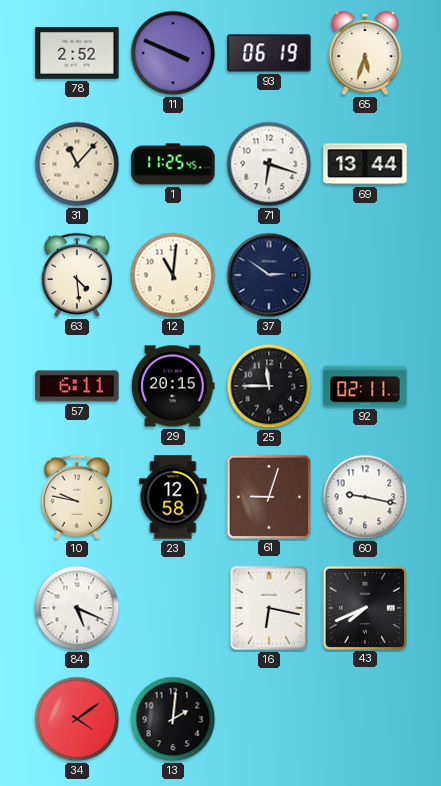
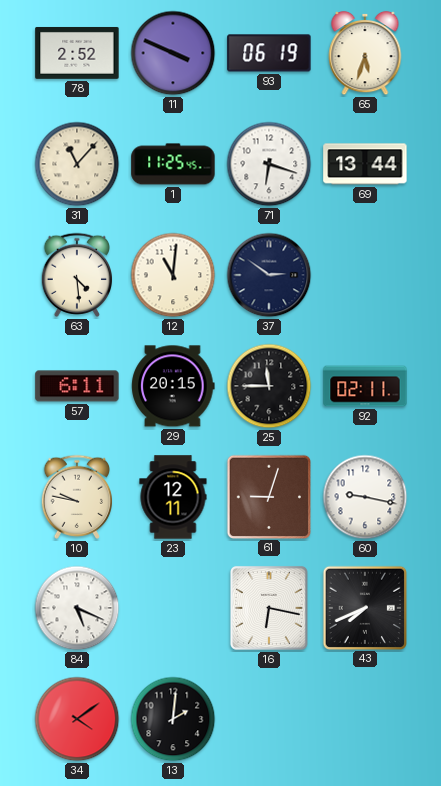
23: 12:58 -> 12:11 (173, 497)
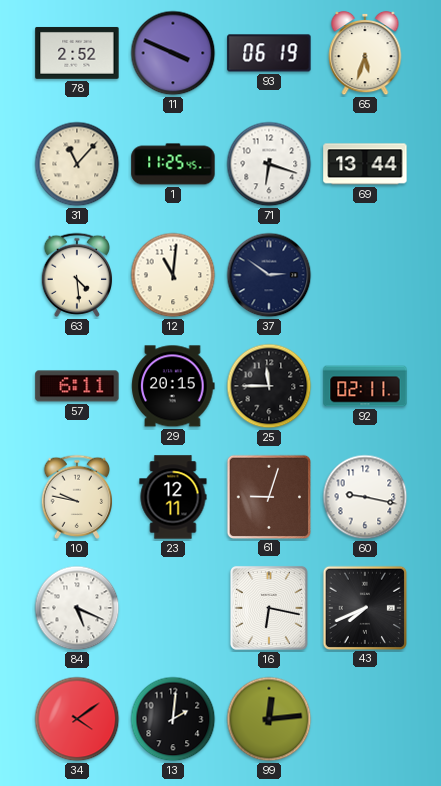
99: none -> 12:14 (269, 719)
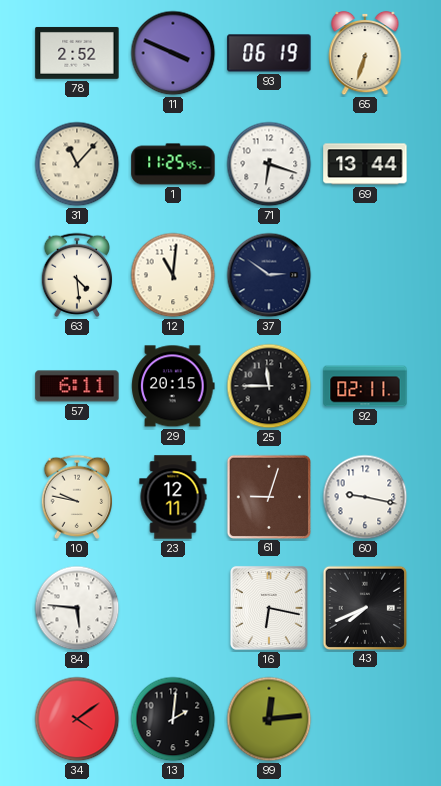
65: 5:33 -> 6:33 (365, 53)
84: 5:19 -> 5:46 (77, 608)
